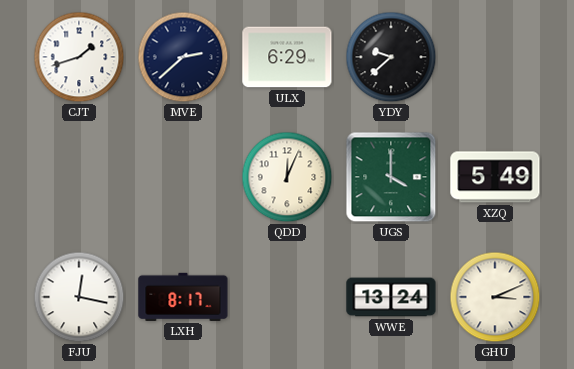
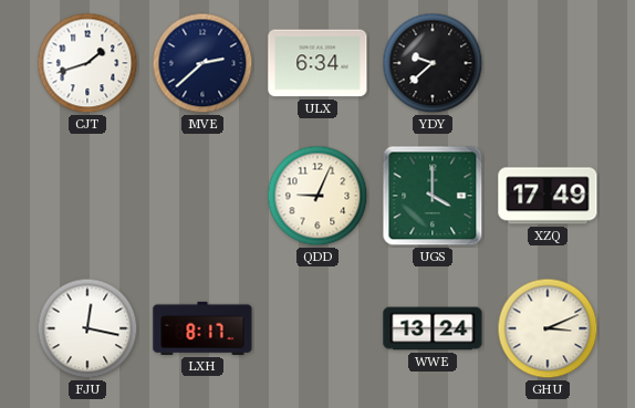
ULX: 6:29 -> 6:34 (317, 63)
QDD: 12:04 -> 9:04 (317, 196)
XZQ: 5:49 -> 17:49 (548, 196)
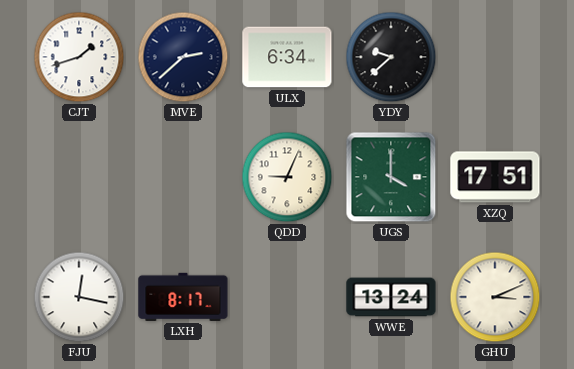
XZQ: 17:49 -> 17:51 (495, 177)
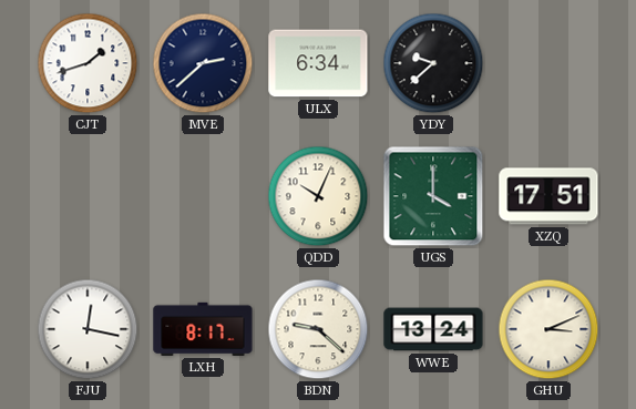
QDD: 9:04 -> 10:04 (318, 196)
BDN: none -> 9:22 (318, 329)
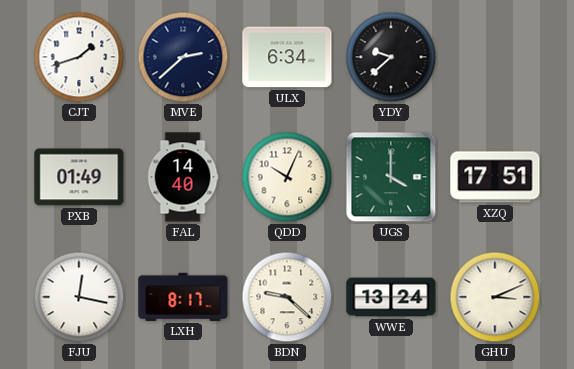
PXB: none -> 01:49 (79, 177)
FAL: none -> 14:40 (183, 177)
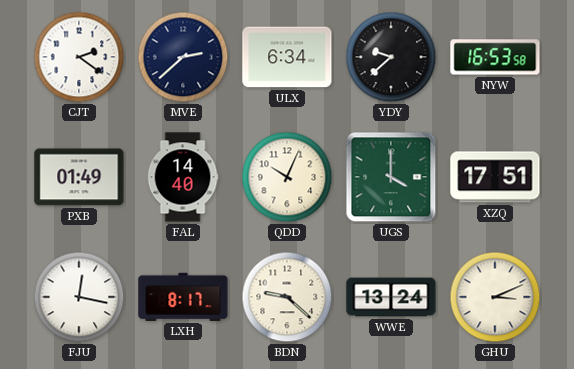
CJT: 1:42 -> 2:21 (79, 57)
NYW: none -> 16:53 (495, 57)
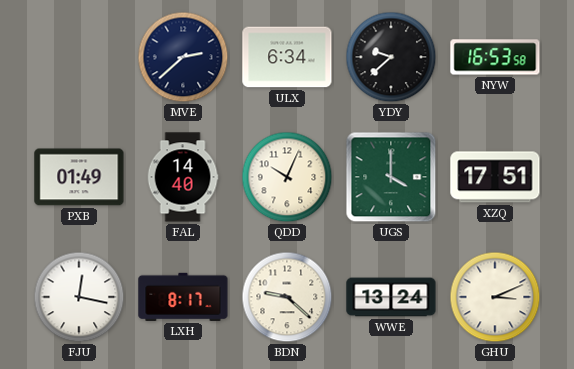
CJT: 2:21 -> none (79, 57)
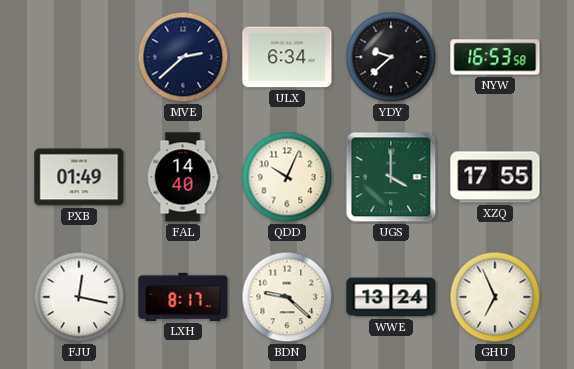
XZQ: 17:51 -> 17:55 (495, 177)
GHU: 3:11 -> 6:56 (495, 297)
